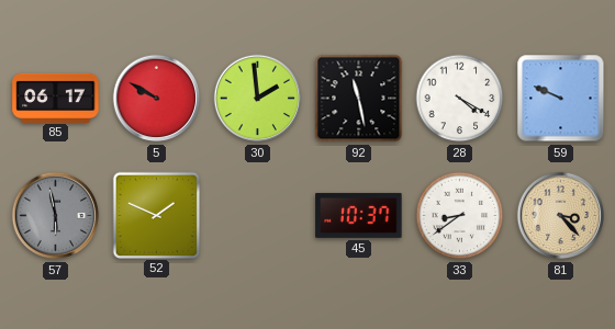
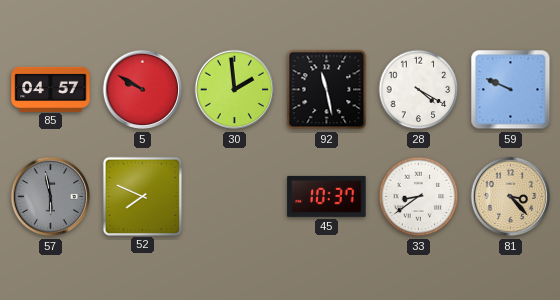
85: 06:17 -> 04:57 (51, 89)
52: 1:49 -> 7:49 (142, 196)
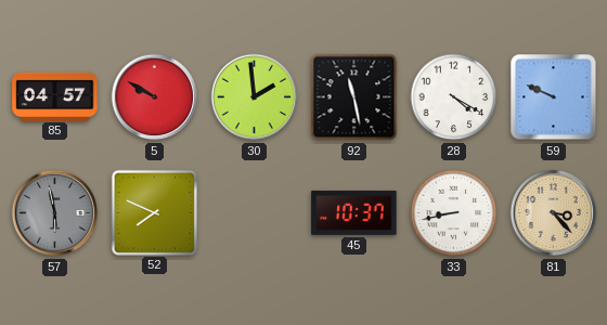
33: 8:39 -> 8:43 (454, 213)
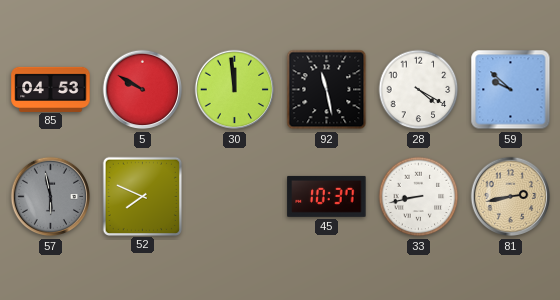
85: 04:57 -> 04:53 (51, 89)
30: 1:59 -> 11:59 (235, 90)
59: 9:49 -> 9:52 (511, 90)
81: 3:23 -> 2:43 (511, 197)
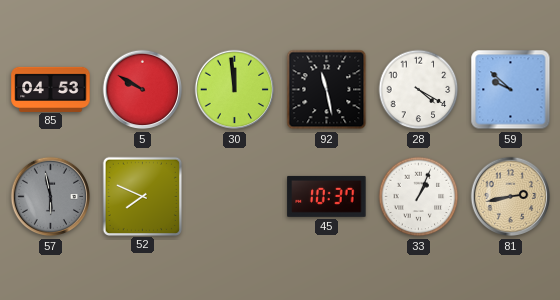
33: 8:43 -> 1:04 (419, 197)
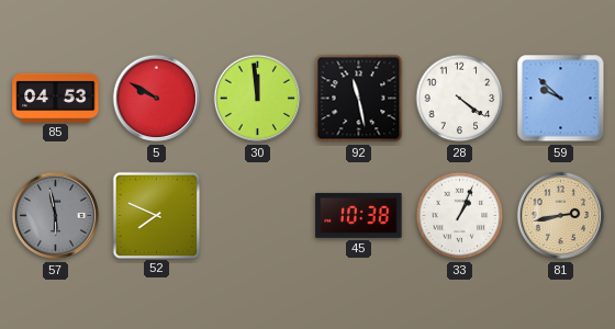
28: 4:20 -> 4:21 (460, 99)
45: 10:37 -> 10:38 (359, 215)
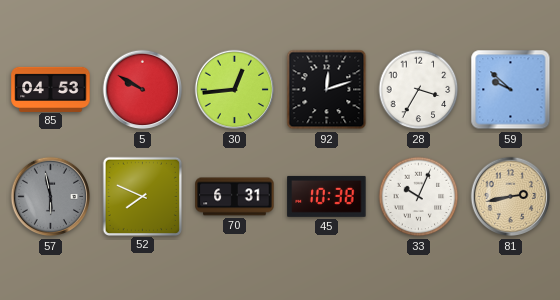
30: 11:59 -> 12:44 (235, 90)
92: 11:28 -> 12:12 (327, 90)
28: 4:21 -> 3:35 (419, 90)
70: none -> 6:31 (235, 197)
33: 1:04 -> 10:04 (419, 197)
